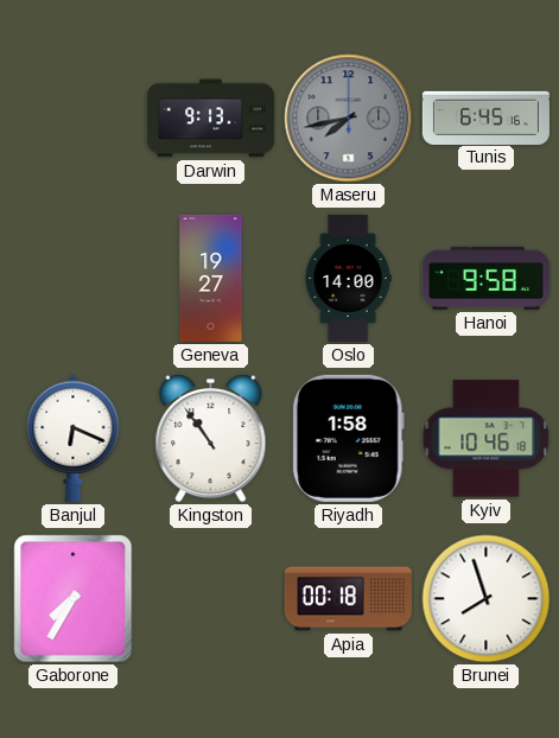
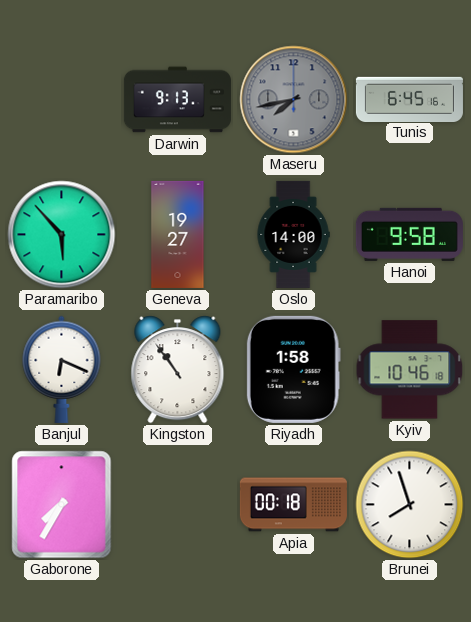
Paramaribo: none -> 5:53 (62, 235)
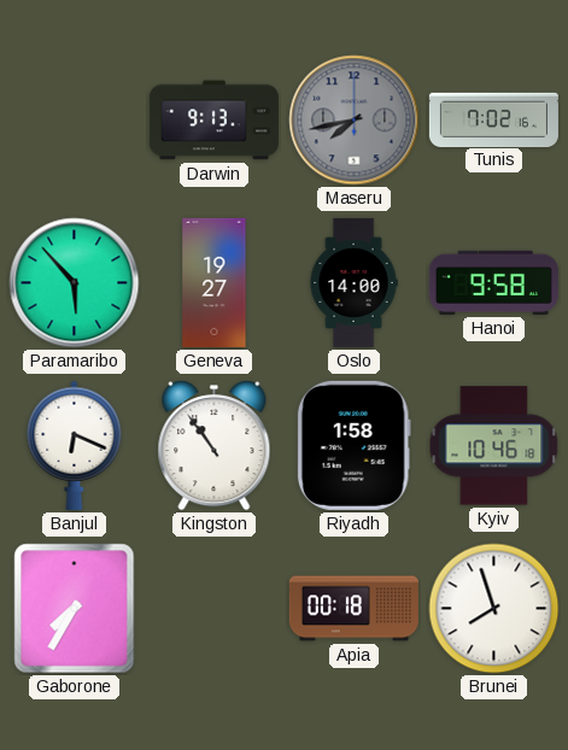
Tunis: 6:45 -> 7:02 (493, 119)
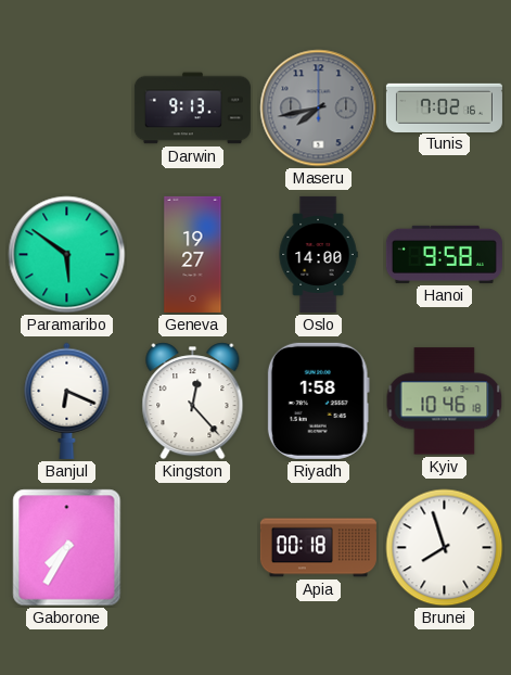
Paramaribo: 5:53 -> 5:51 (67, 255)
Kingston: 10:54 -> 12:23 (193, 402)
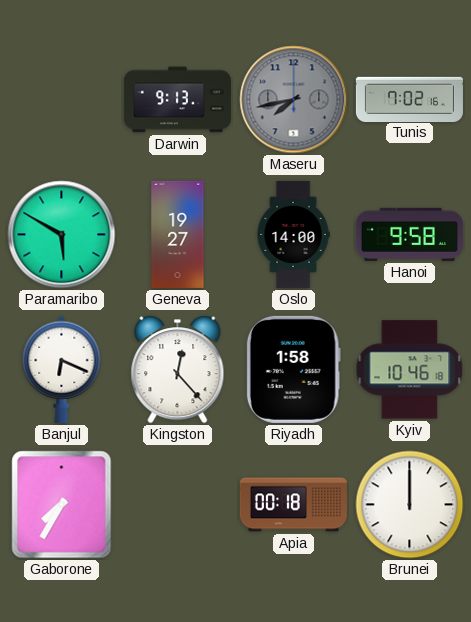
Paramaribo: 5:51 -> 5:50 (62, 235)
Brunei: 7:57 -> 12:00 (410, 505)
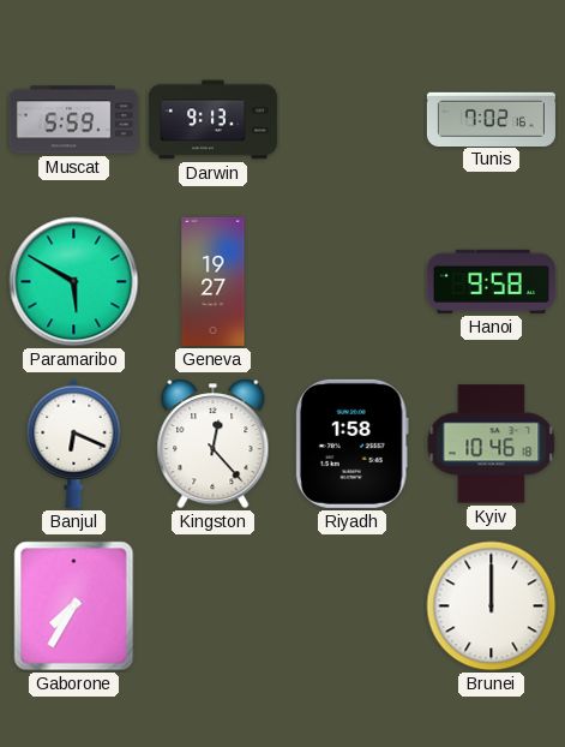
Muscat: none -> 5:59 (73, 120)
Maseru: 7:43 -> none (294, 100)
Oslo: 14:00 -> none (293, 234)
Apia: 00:18 -> none (293, 505)
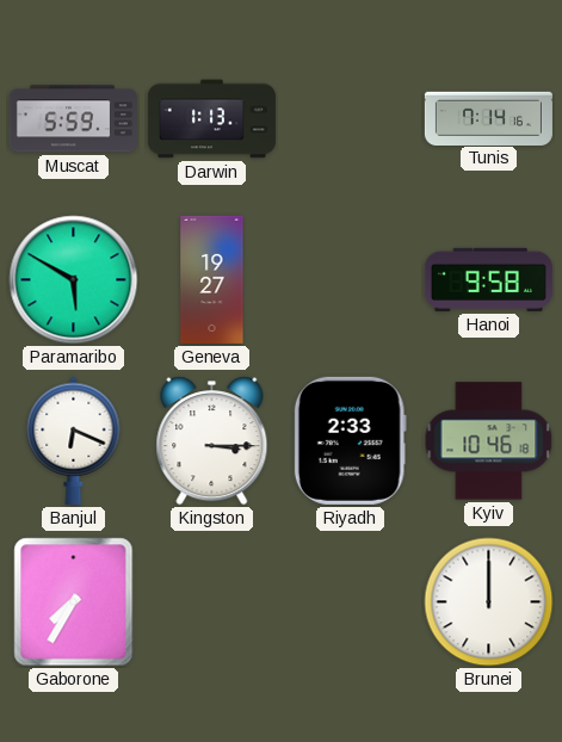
Darwin: 9:13 -> 1:13 (211, 119)
Tunis: 7:02 -> 7:14 (488, 118)
Kingston: 12:23 -> 3:15 (212, 441)
Riyadh: 1:58 -> 2:33 (350, 440)
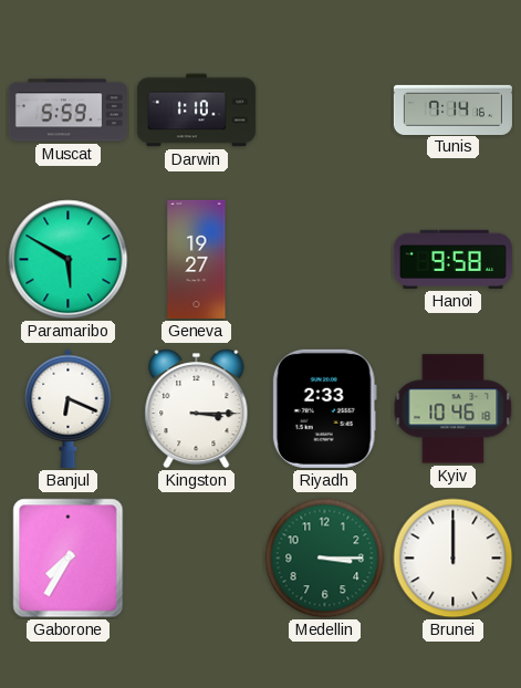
Darwin: 1:13 -> 1:10 (196, 111)
Medellin: none -> 3:15 (325, 559)
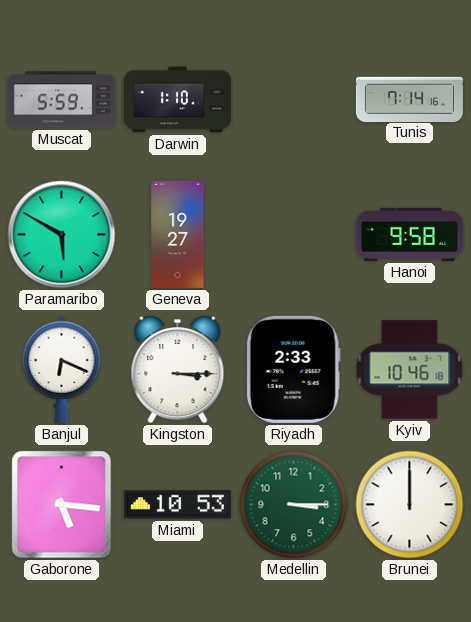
Gaborone: 7:35 -> 5:16 (62, 505)
Miami: none -> 10:53 (177, 505)
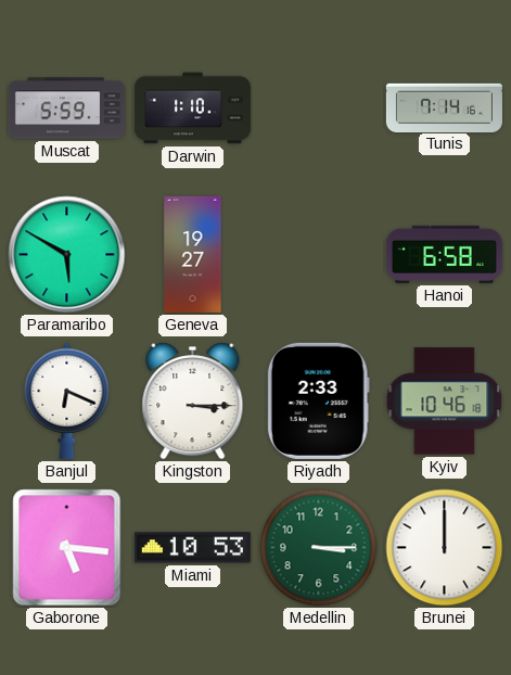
Hanoi: 9:58 -> 6:58 (444, 254)
